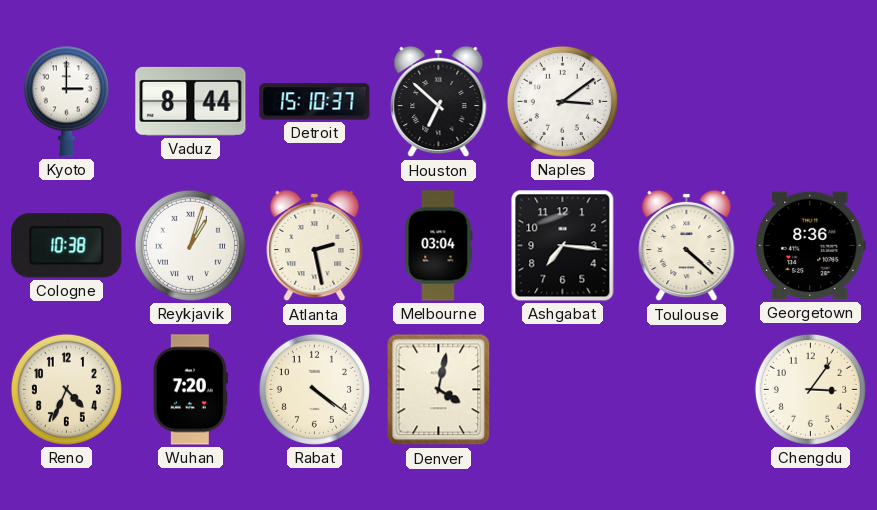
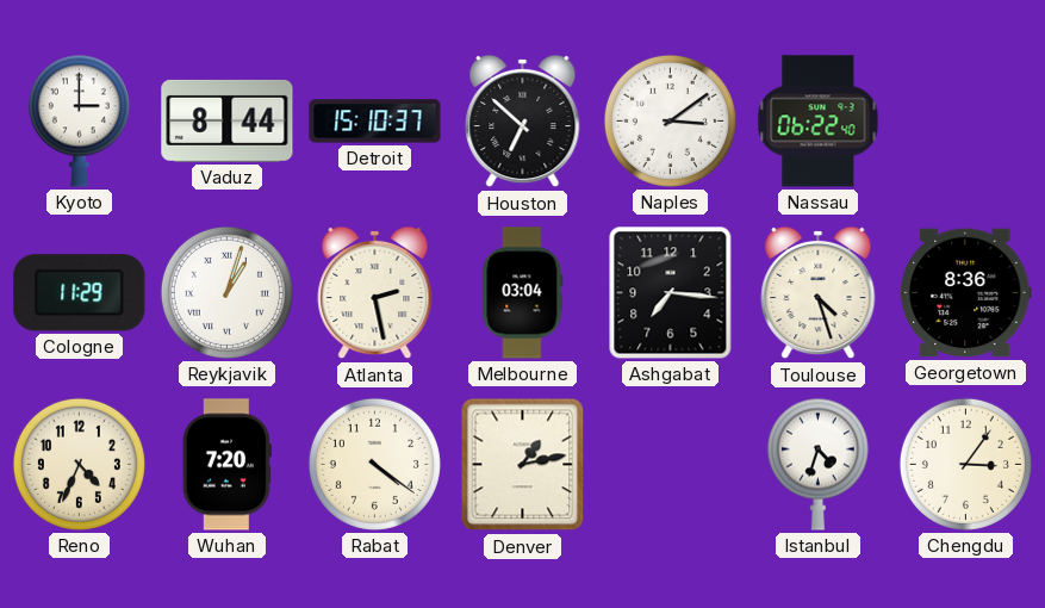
Nassau: none -> 06:22 (819, 122)
Cologne: 10:38 -> 11:29 (80, 293)
Toulouse: 4:22 -> 4:27 (819, 293)
Denver: 4:02 -> 1:13 (523, 465)
Istanbul: none -> 4:33 (817, 464)
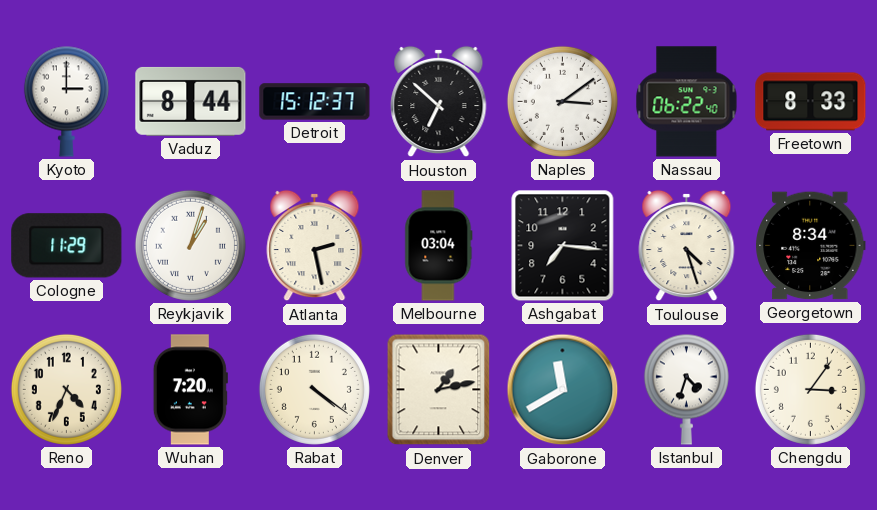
Detroit: 15:10 -> 15:12 (315, 102)
Freetown: none -> 8:33 (811, 102)
Georgetown: 8:36 -> 8:34 (811, 246)
Gaborone: none -> 11:40 (563, 390)
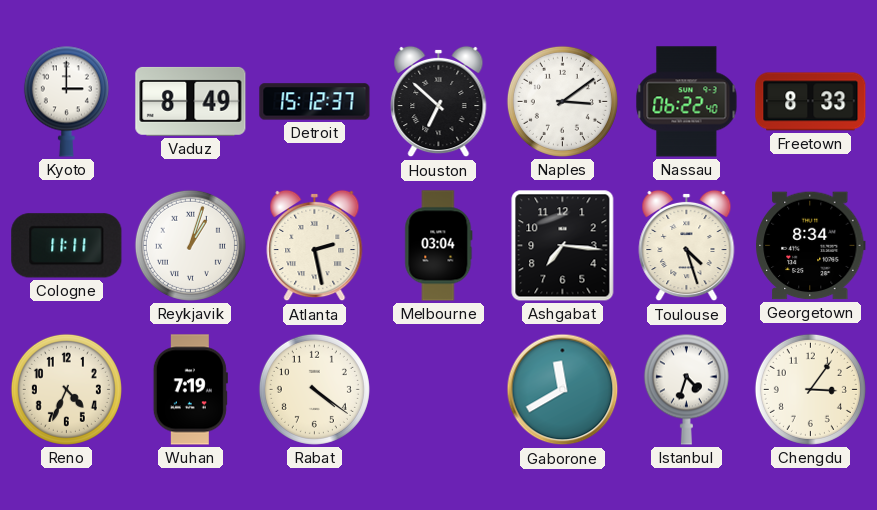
Vaduz: 8:44 -> 8:49 (191, 101)
Cologne: 11:29 -> 11:11 (67, 246)
Wuhan: 7:20 -> 7:19 (190, 390)
Denver: 1:13 -> none (439, 390)
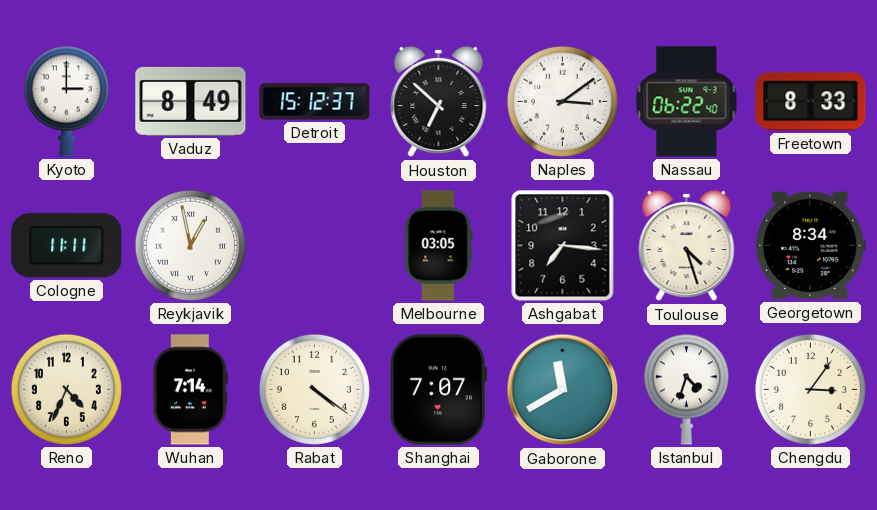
Reykjavik: 1:03 -> 12:58 (190, 245)
Atlanta: 2:28 -> none (315, 246)
Melbourne: 03:04 -> 03:05 (439, 246)
Wuhan: 7:19 -> 7:14 (190, 390)
Shanghai: none -> 7:07 (438, 390)
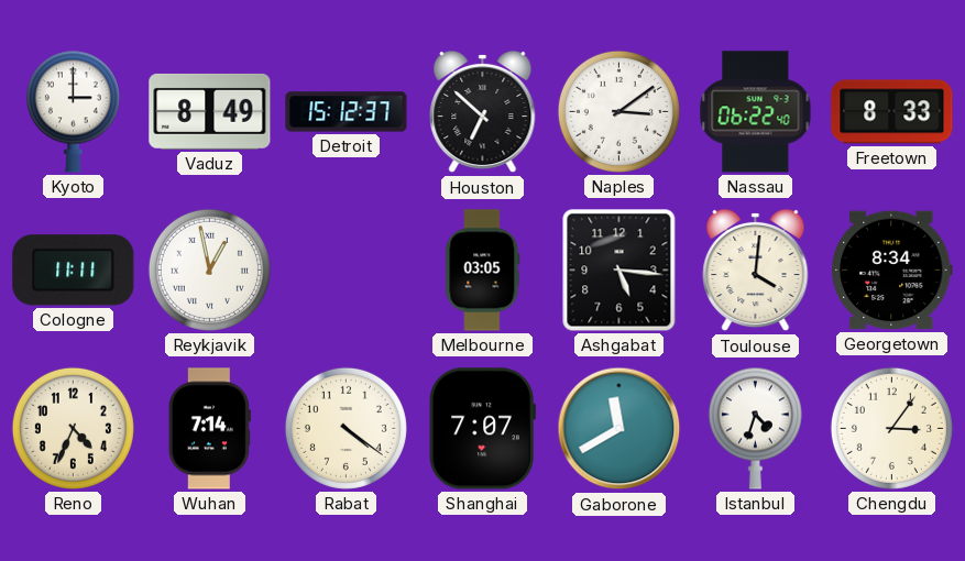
Ashgabat: 7:16 -> 5:16 (619, 271)
Toulouse: 4:27 -> 4:01 (756, 271)
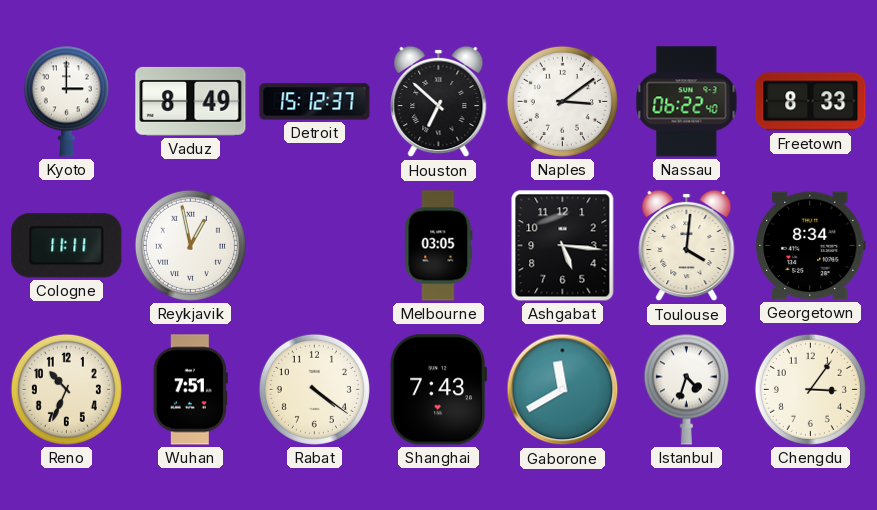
Reno: 4:34 -> 10:34 (66, 389)
Wuhan: 7:14 -> 7:51 (190, 390)
Shanghai: 7:07 -> 7:43 (438, 390)
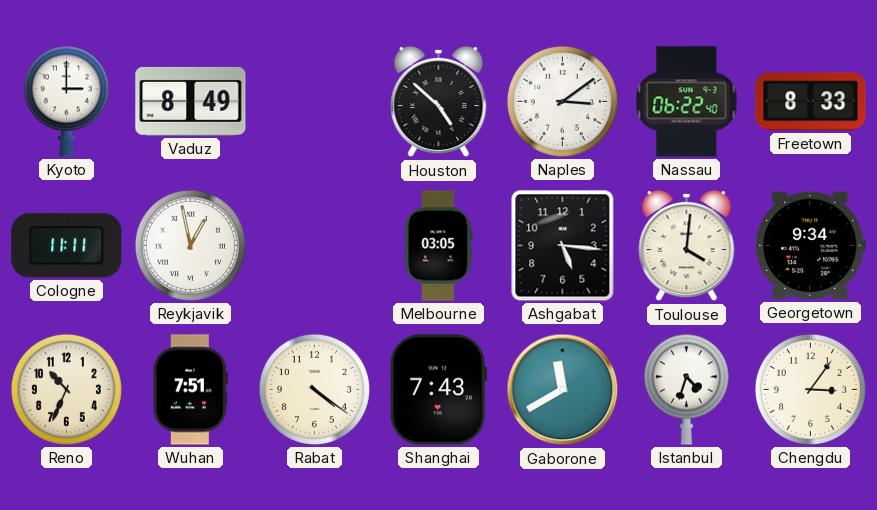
Detroit: 15:12 -> none (315, 102)
Houston: 6:52 -> 4:52 (439, 102)
Georgetown: 8:34 -> 9:34 (811, 246)
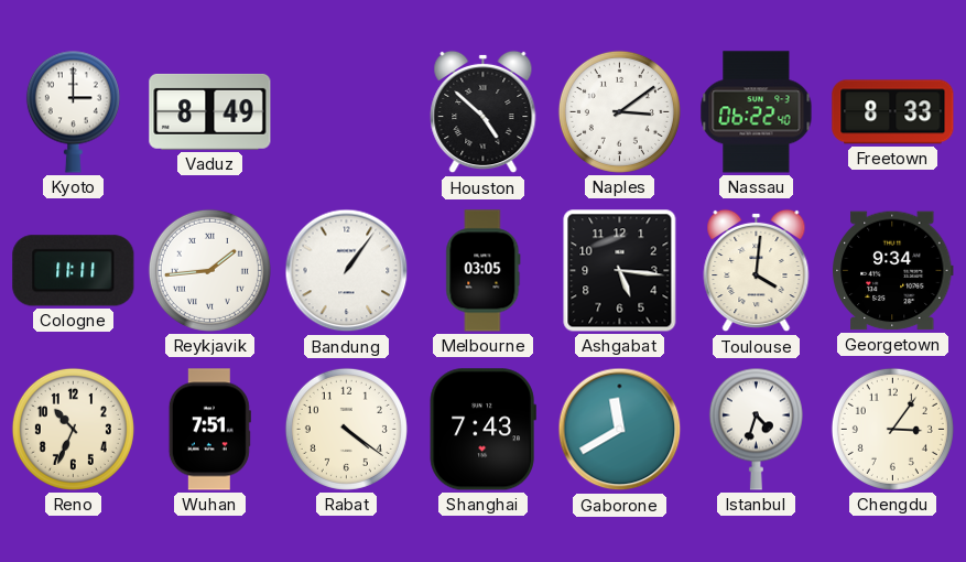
Reykjavik: 12:58 -> 1:44 (209, 270)
Bandung: none -> 1:06 (347, 271)
